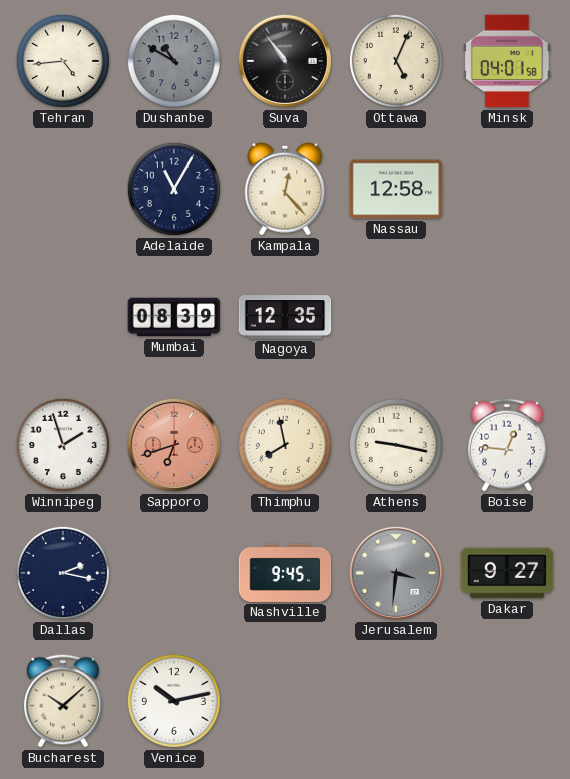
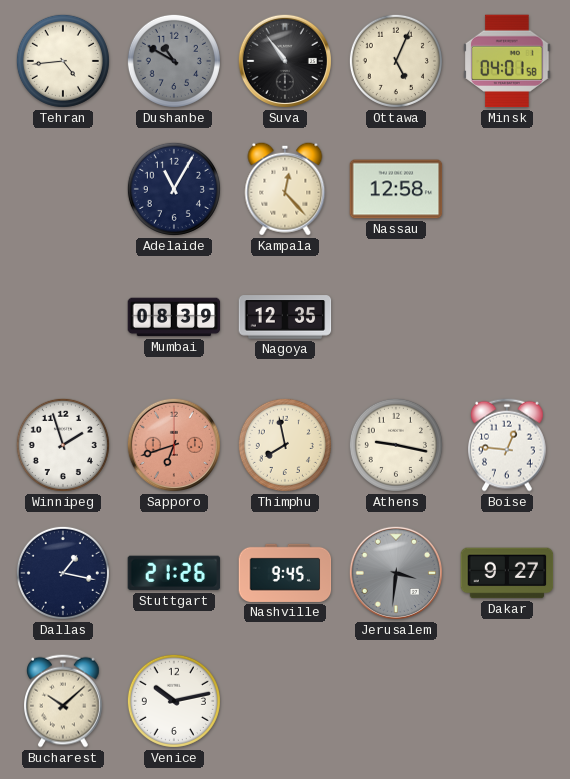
Dallas: 2:17 -> 1:17 (63, 573)
Stuttgart: none -> 21:26 (174, 573)
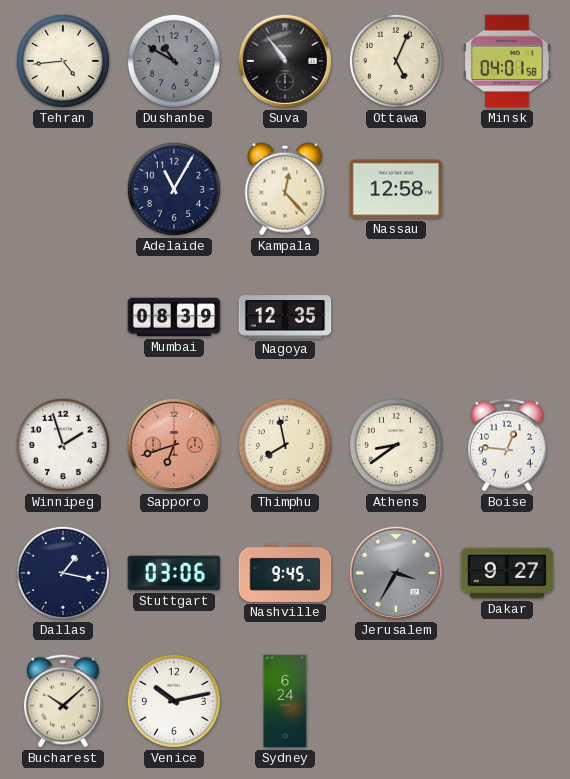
Athens: 9:17 -> 8:39 (396, 445)
Stuttgart: 21:26 -> 03:06 (174, 573)
Jerusalem: 3:31 -> 3:35 (396, 573)
Sydney: none -> 6:24 (285, 701)
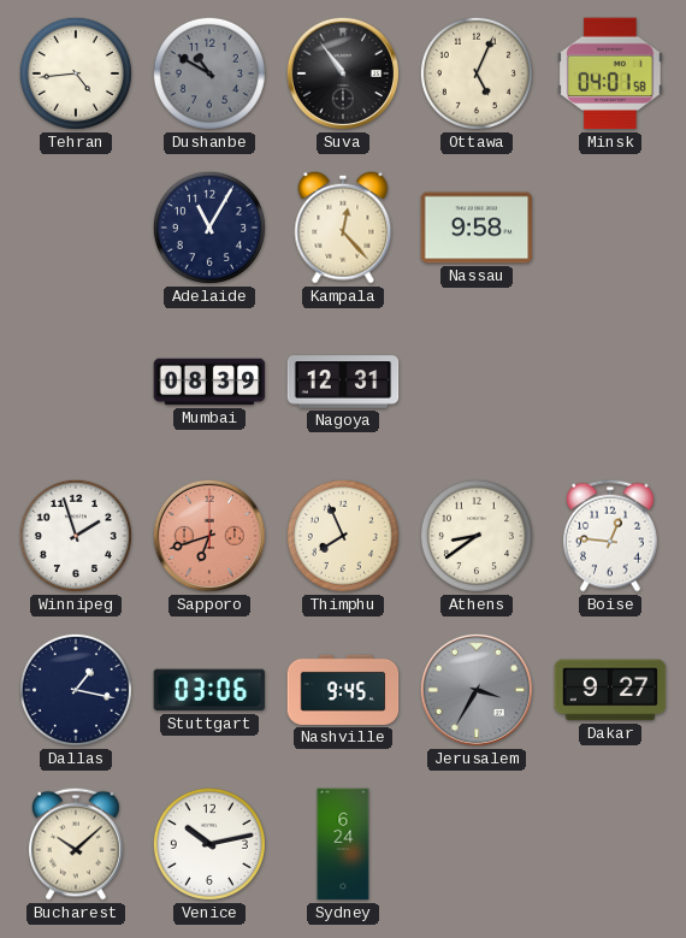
Nassau: 12:58 -> 9:58 (477, 228)
Nagoya: 12:35 -> 12:31 (343, 382)
Thimphu: 7:58 -> 7:56 (343, 536)
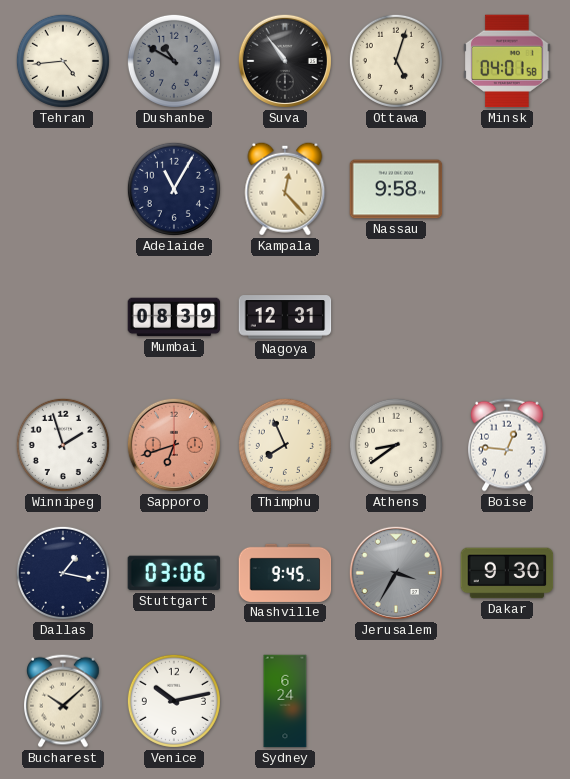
Ottawa: 5:04 -> 5:03 (396, 61)
Dakar: 9:27 -> 9:30 (507, 573)
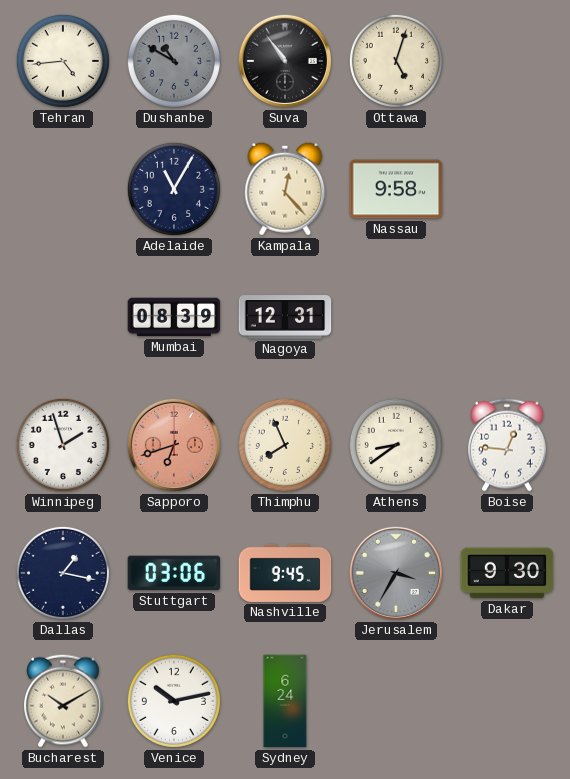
Minsk: 04:01 -> none (507, 61)
Bucharest: 10:08 -> 10:10 (64, 701)
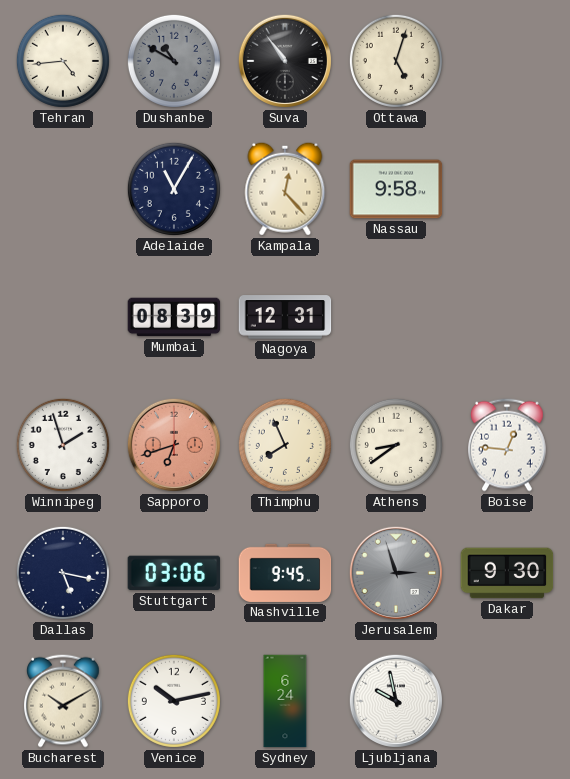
Dallas: 1:17 -> 5:17 (63, 573)
Jerusalem: 3:35 -> 2:57 (396, 573)
Ljubljana: none -> 9:58 (396, 701)
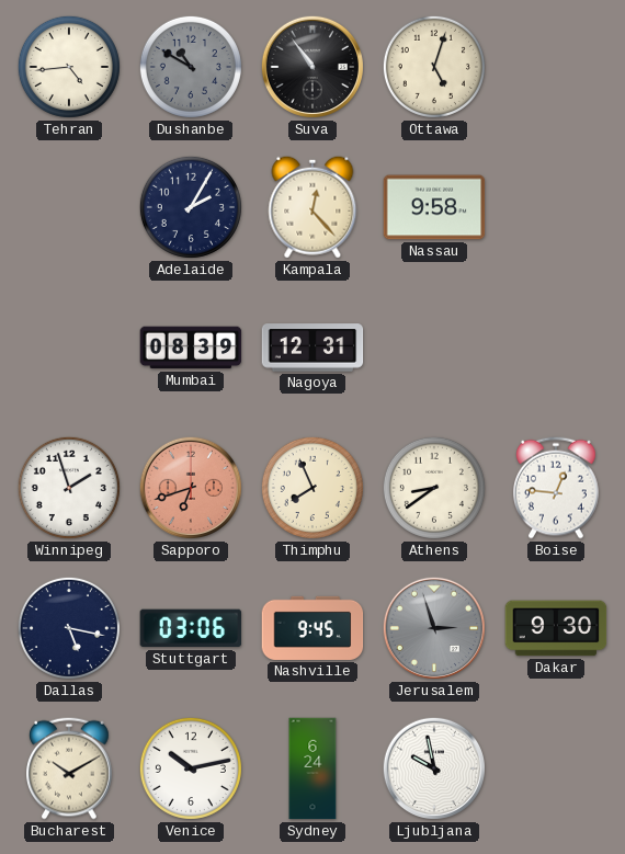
Adelaide: 11:05 -> 2:05 (191, 207)
